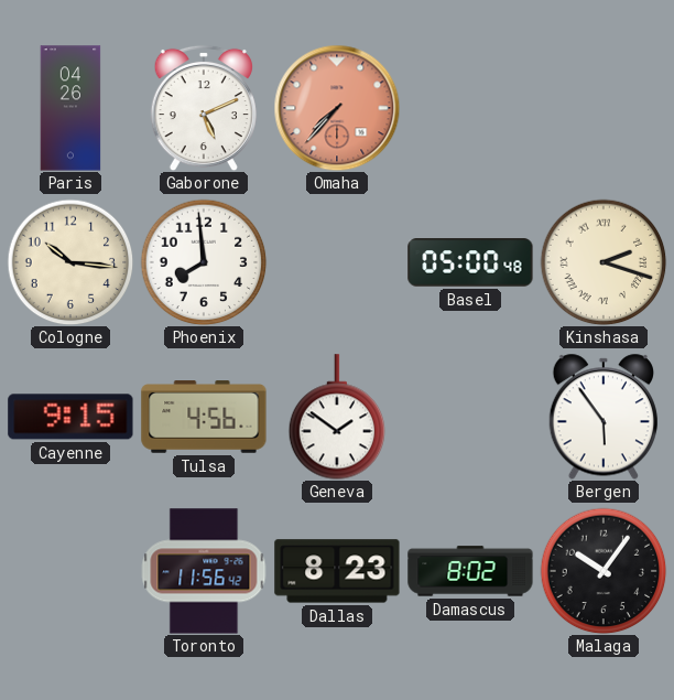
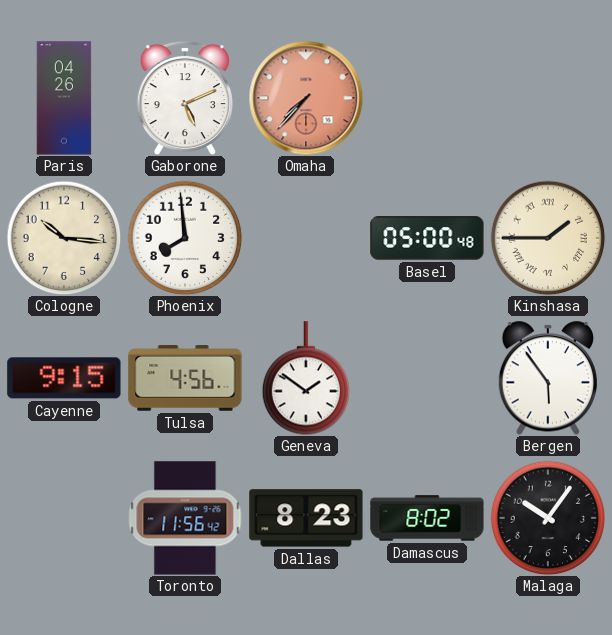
Kinshasa: 2:18 -> 1:45 (548, 238)
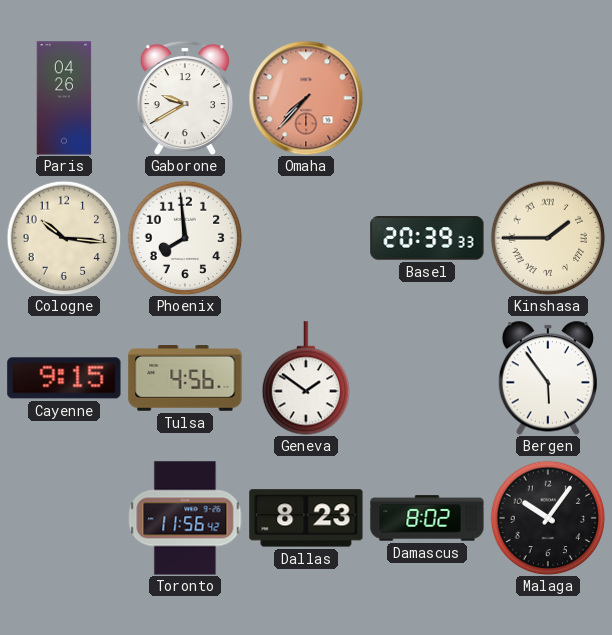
Gaborone: 5:11 -> 9:40 (185, 98)
Basel: 05:00 -> 20:39 (427, 238)
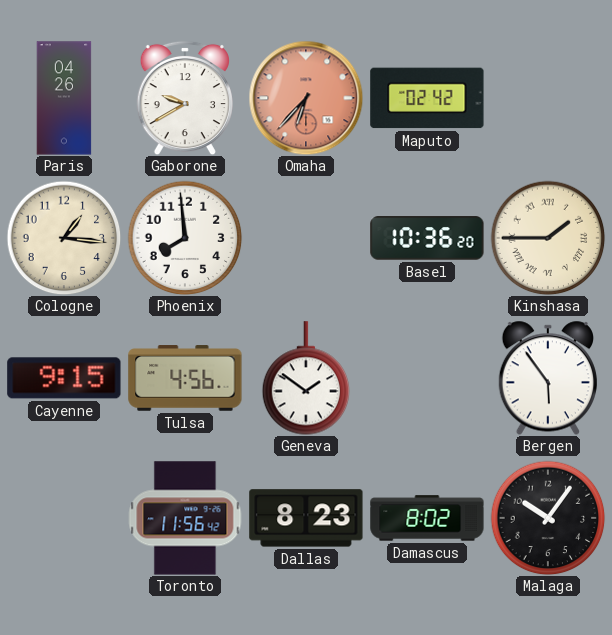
Omaha: 7:37 -> 6:37 (306, 98)
Maputo: none -> 02:42 (427, 98)
Cologne: 10:16 -> 1:16 (64, 238)
Basel: 20:39 -> 10:36 (427, 238)
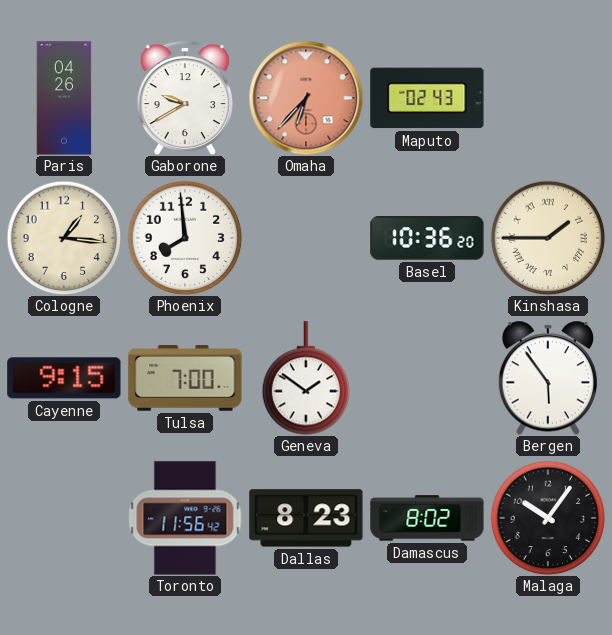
Maputo: 02:42 -> 02:43 (427, 98)
Tulsa: 4:56 -> 7:00 (185, 378)
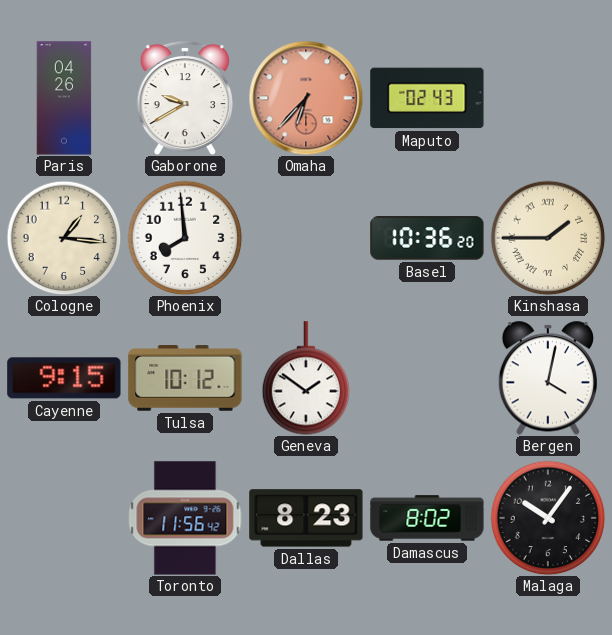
Tulsa: 7:00 -> 10:12 (185, 378)
Bergen: 5:54 -> 4:02 (547, 378)
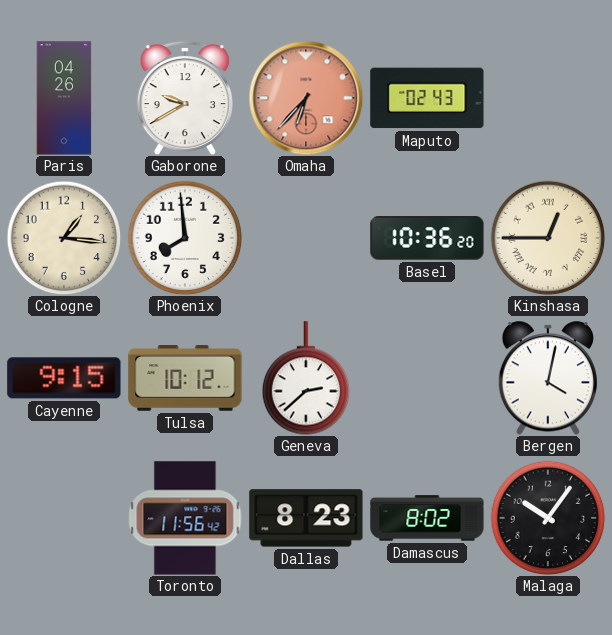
Kinshasa: 1:45 -> 12:45 (548, 238)
Geneva: 1:51 -> 2:38 (306, 378)
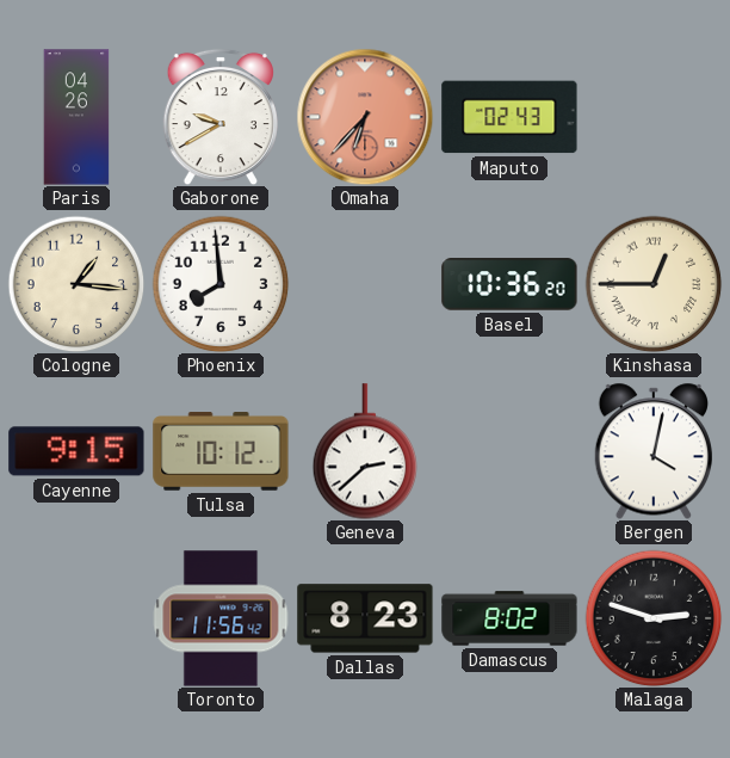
Malaga: 10:06 -> 2:48 (654, 618)
